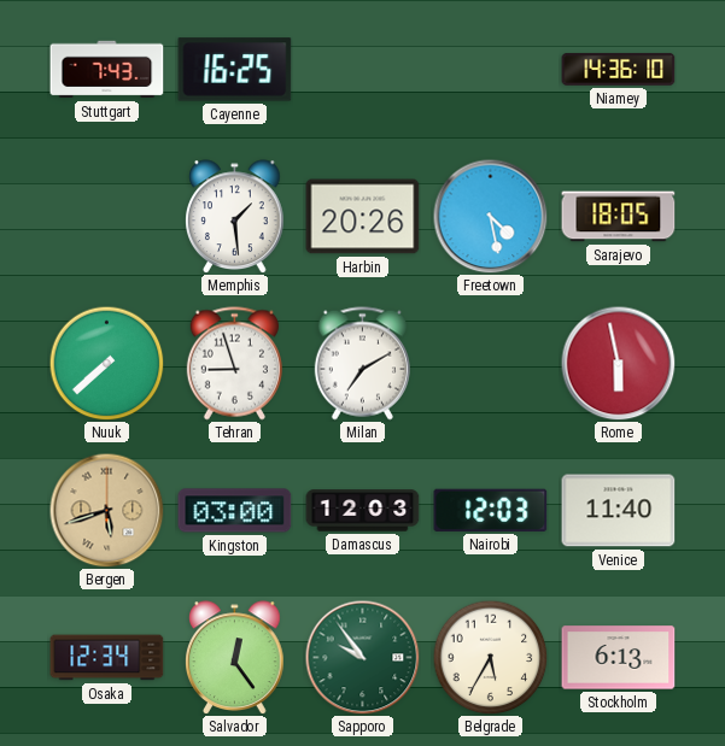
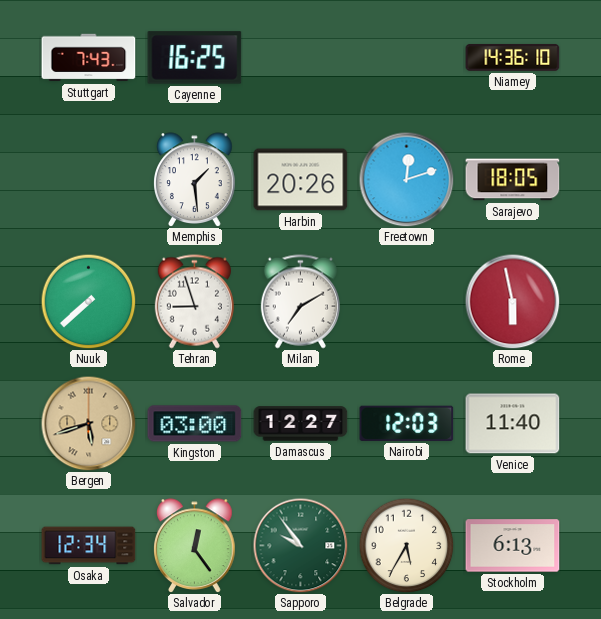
Freetown: 4:28 -> 12:12 (406, 179)
Damascus: 12:03 -> 12:27 (301, 424)
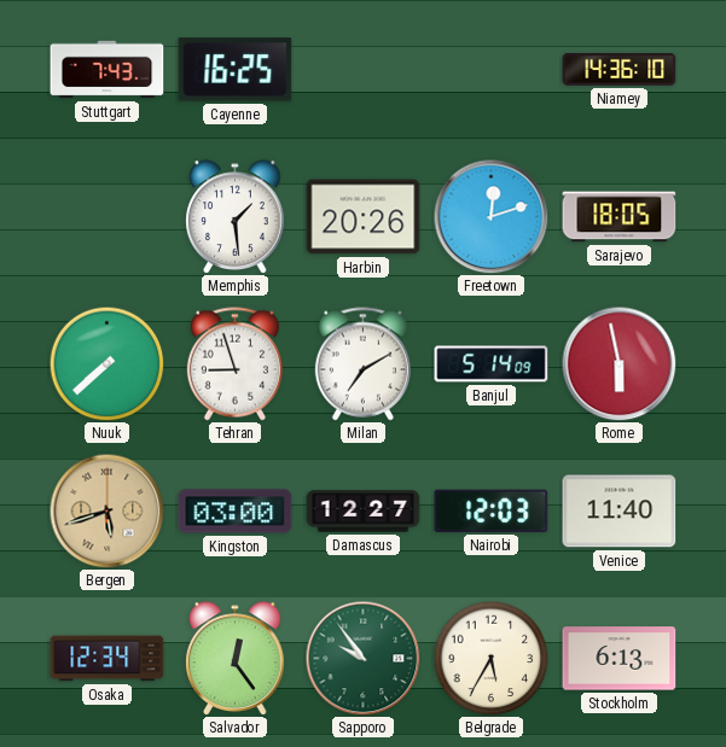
Banjul: none -> 5:14 (492, 364)
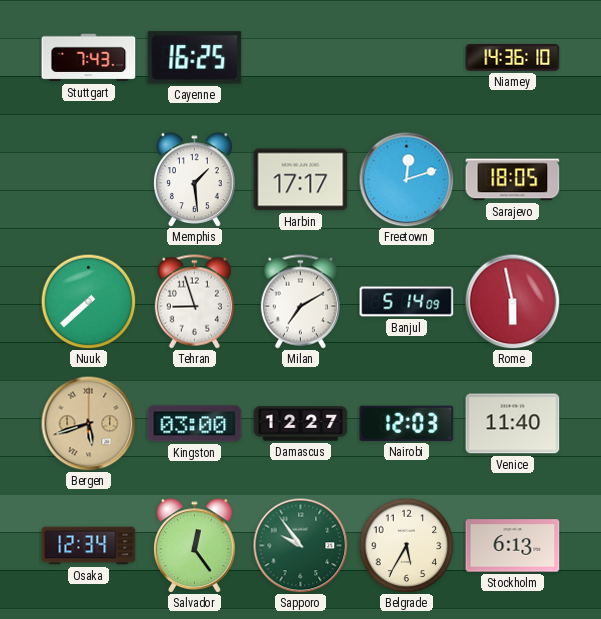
Harbin: 20:26 -> 17:17 (301, 180)
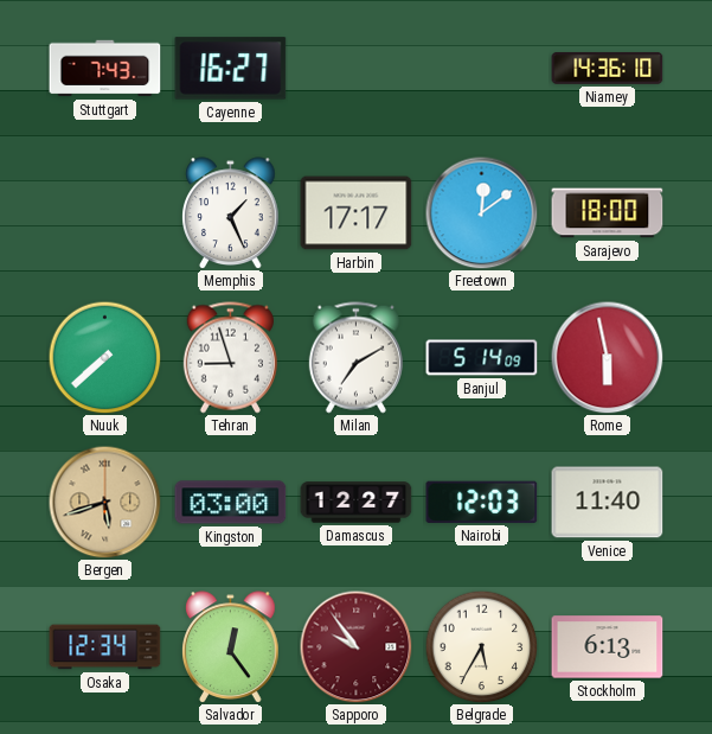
Cayenne: 16:25 -> 16:27 (231, 69)
Memphis: 1:29 -> 1:26 (231, 212)
Freetown: 12:12 -> 12:09 (481, 212)
Sarajevo: 18:05 -> 18:00 (608, 213)
Sapporo dial: green -> burgundy (355, 646)
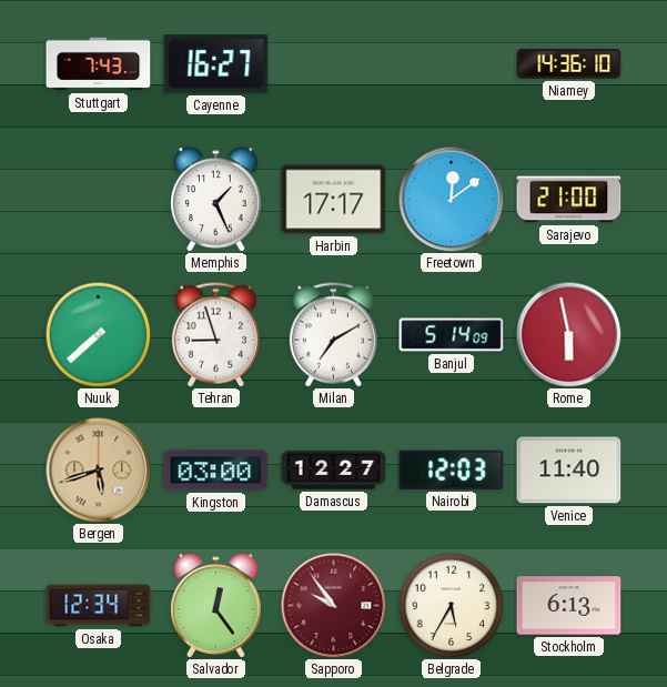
Sarajevo: 18:00 -> 21:00 (569, 200)
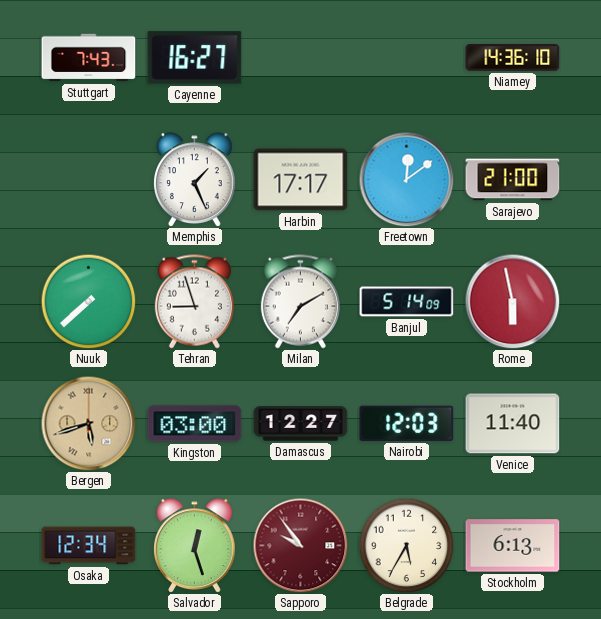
Salvador: 12:24 -> 12:27 (195, 545)
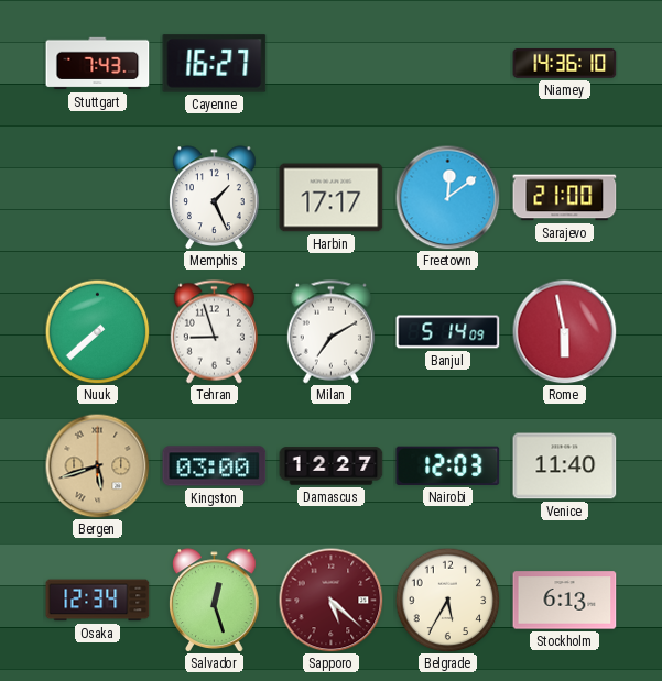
Sapporo: 9:54 -> 5:22 (330, 600)
